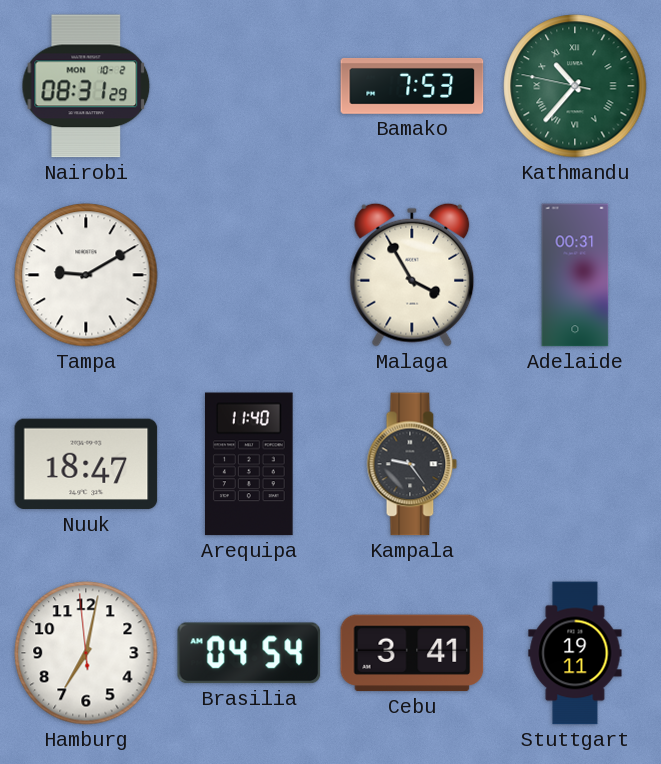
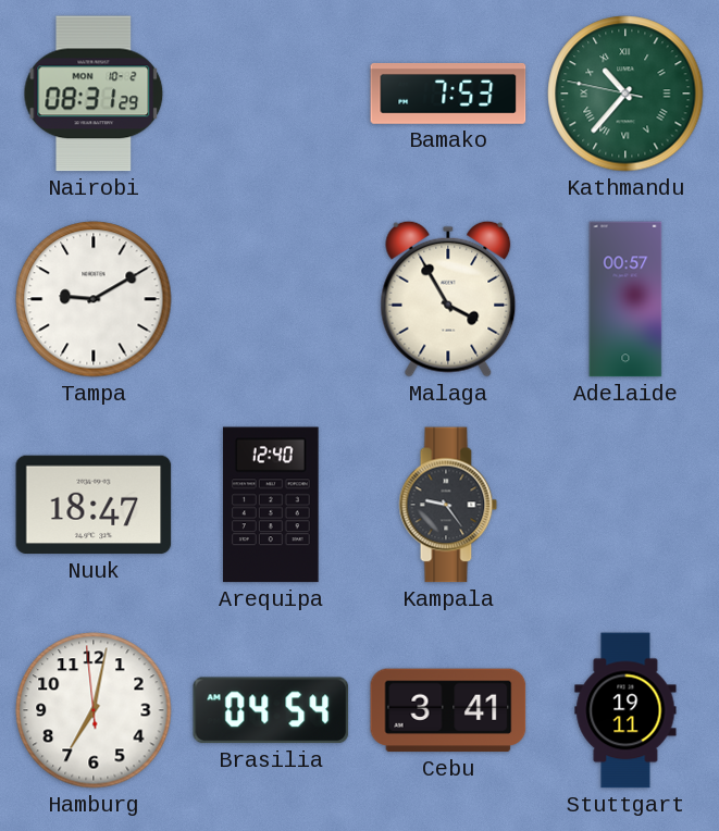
Adelaide: 00:31 -> 00:57 (625, 299)
Arequipa: 11:40 -> 12:40 (272, 505)
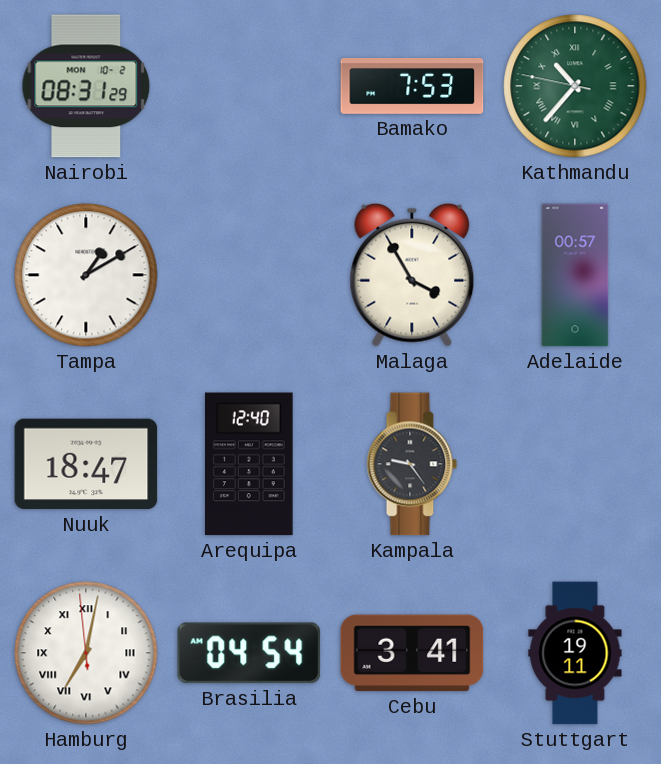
Tampa: 9:10 -> 1:10 (86, 275)
Hamburg numerals: Arabic -> Roman (86, 653)
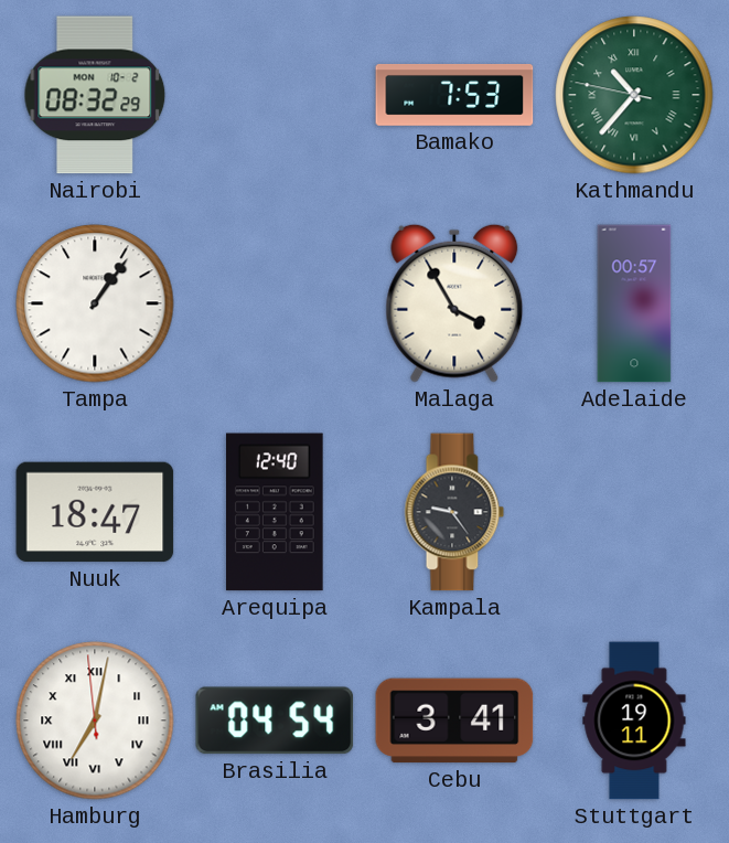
Nairobi: 08:31 -> 08:32 (95, 95)
Tampa: 1:10 -> 1:06 (95, 303)
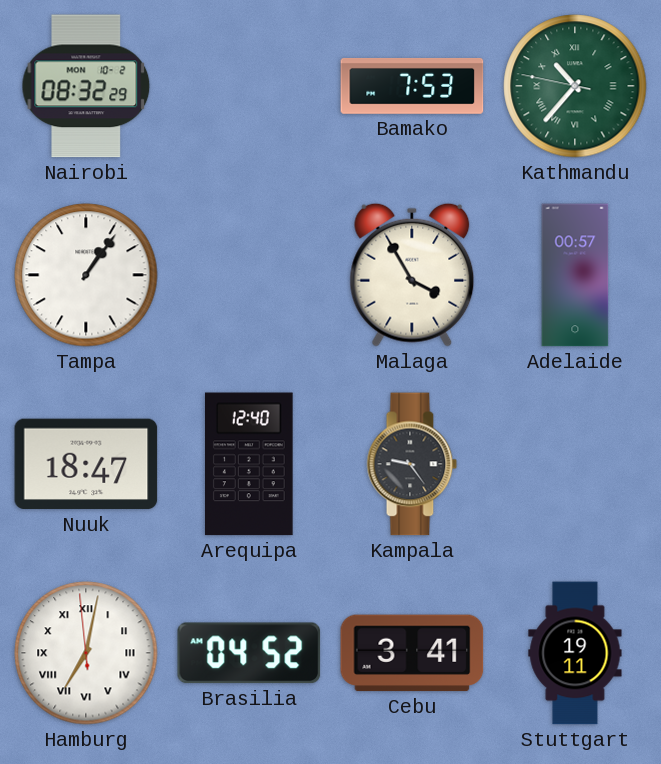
Brasilia: 04:54 -> 04:52 (249, 653)
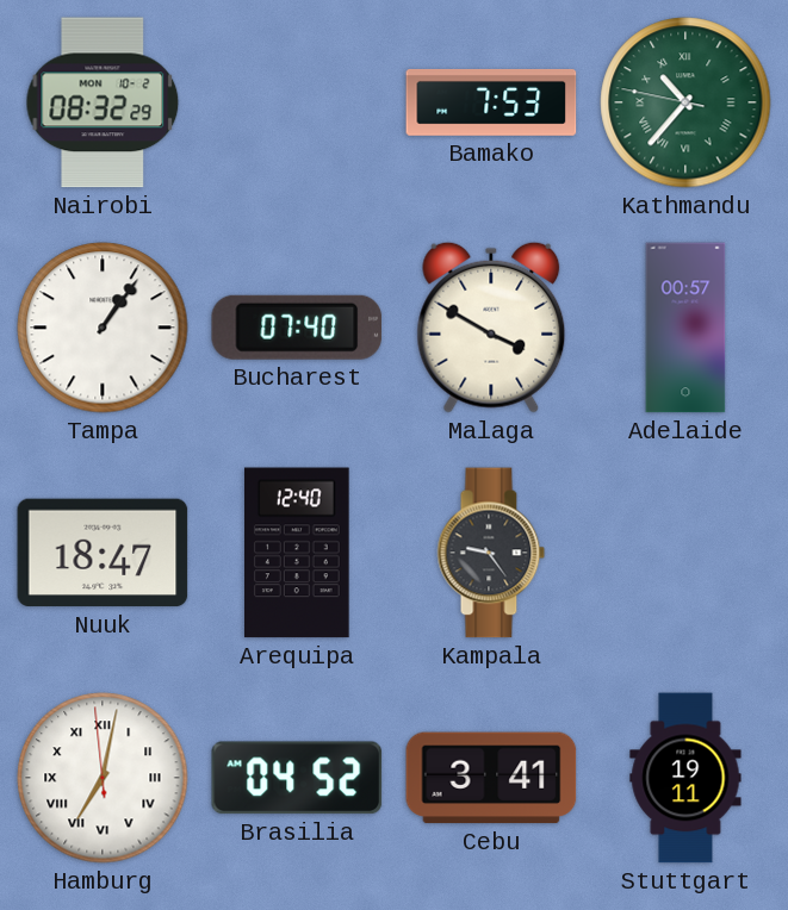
Bucharest: none -> 07:40 (296, 328)
Malaga: 3:55 -> 3:50 (491, 328)
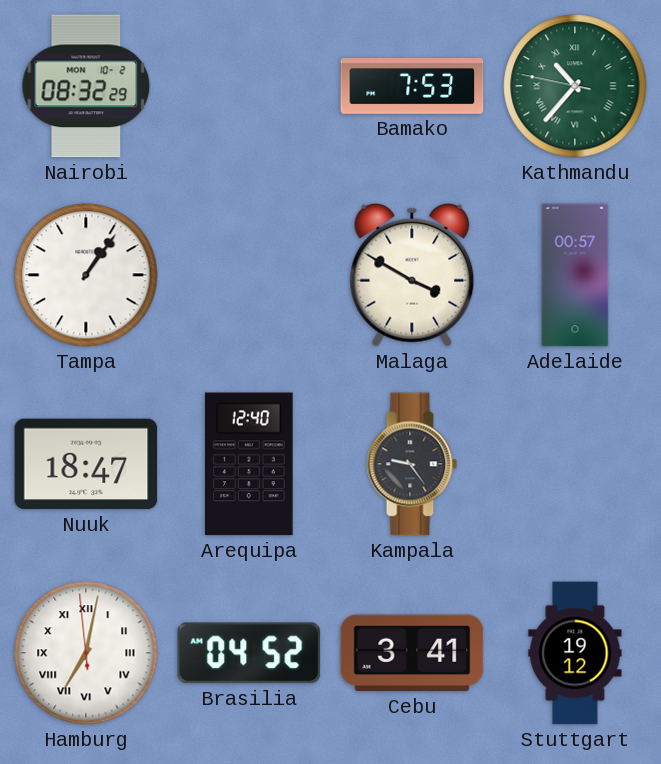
Bucharest: 07:40 -> none (296, 328)
Stuttgart: 19:11 -> 19:12 (575, 653)
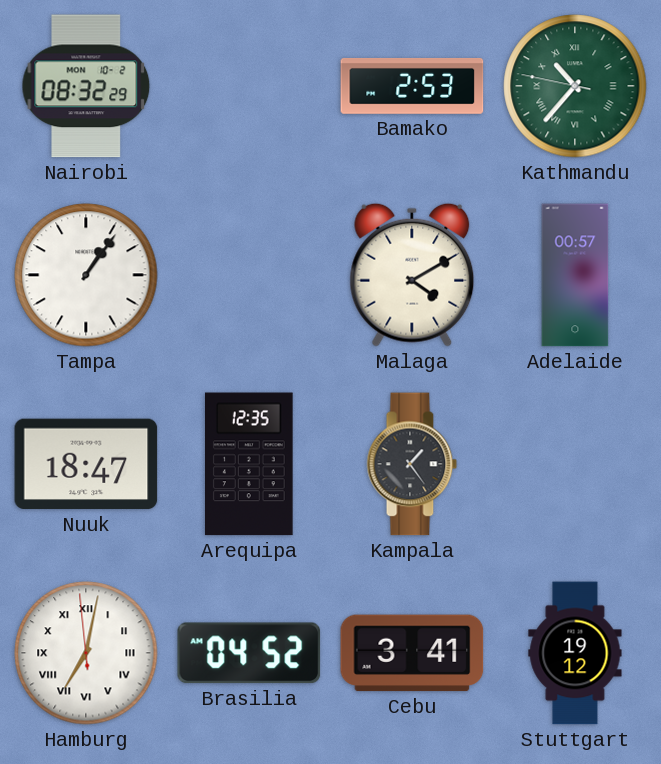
Bamako: 7:53 -> 2:53 (412, 86)
Malaga: 3:50 -> 4:10 (412, 275)
Arequipa: 12:40 -> 12:35 (250, 464)
Kampala: 9:24 -> 1:24 (412, 464)
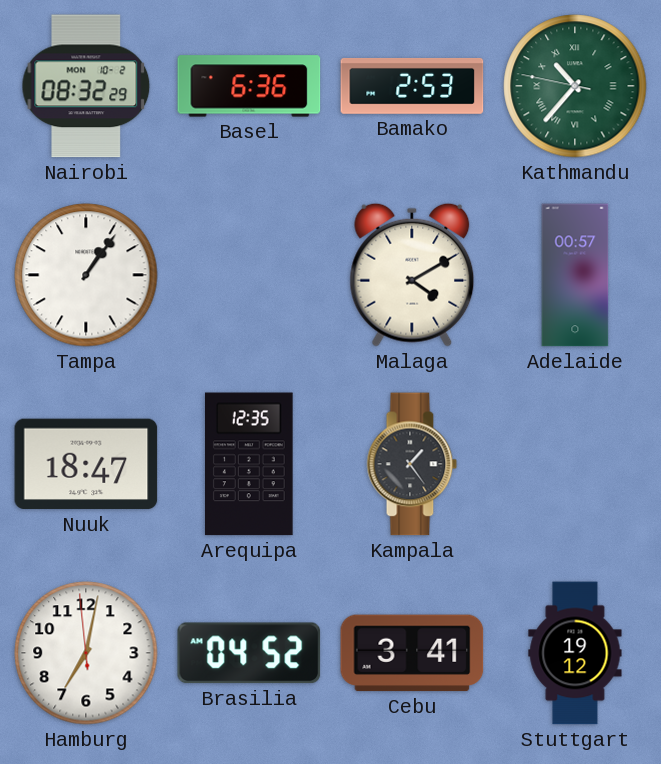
Basel: none -> 6:36 (249, 86)
Hamburg numerals: Roman -> Arabic (86, 653)
